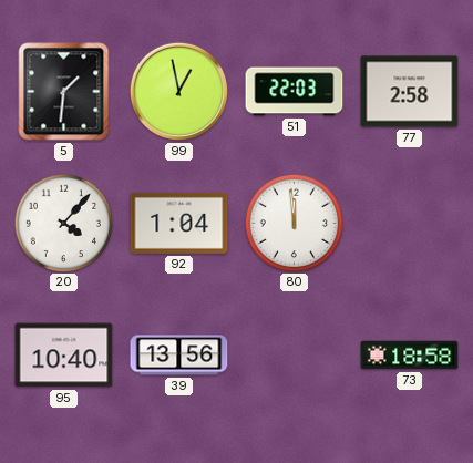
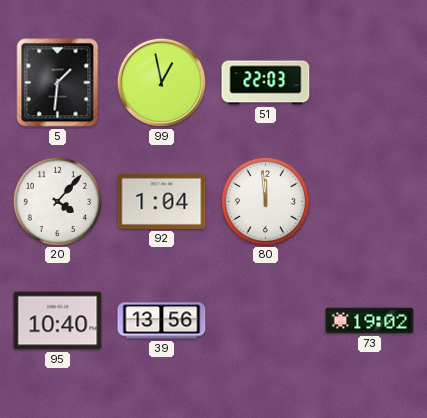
77: 2:58 -> none (410, 92)
73: 18:58 -> 19:02 (370, 321)
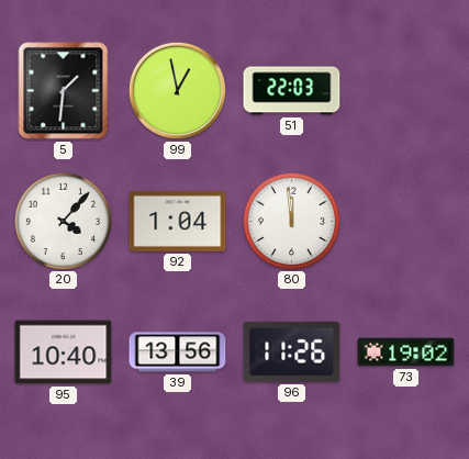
96: none -> 11:26 (292, 351)
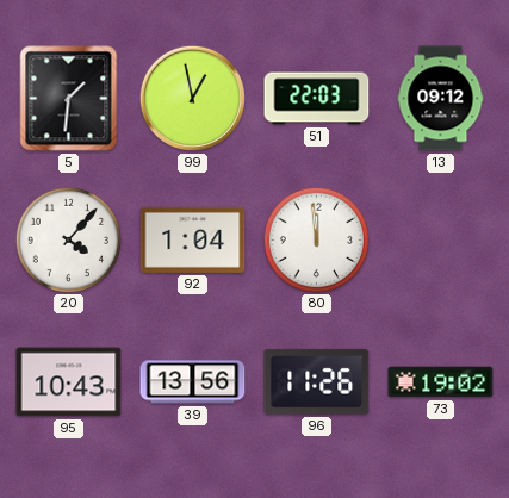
13: none -> 09:12 (441, 99)
95: 10:40 -> 10:43 (69, 382)
